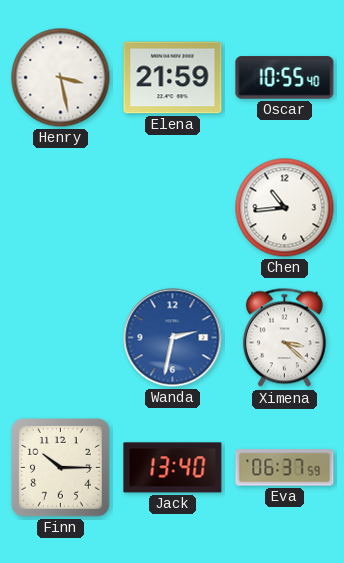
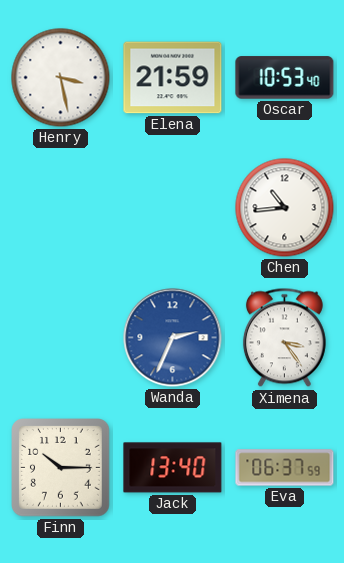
Oscar: 10:55 -> 10:53 (285, 78)
Wanda: 2:32 -> 2:34 (173, 338)
Ximena: 3:22 -> 3:24 (284, 338)
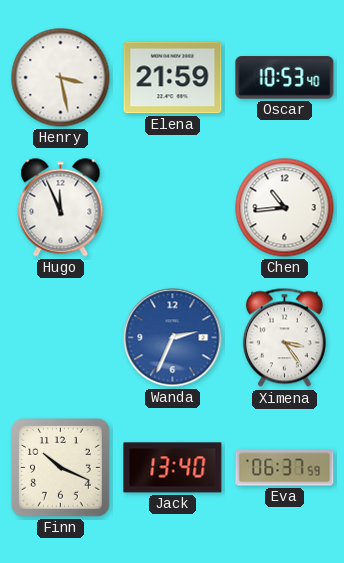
Hugo: none -> 11:56 (61, 208)
Finn: 10:15 -> 10:19 (61, 468)
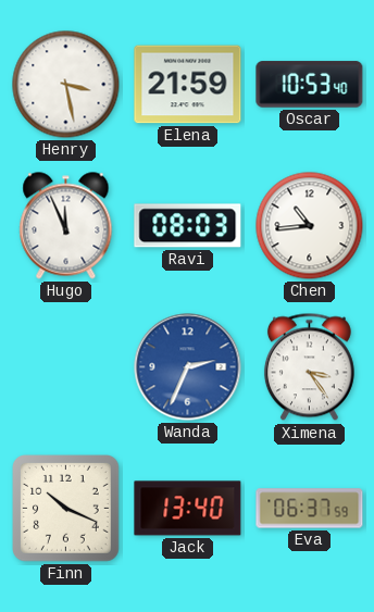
Ravi: none -> 08:03 (188, 226)
